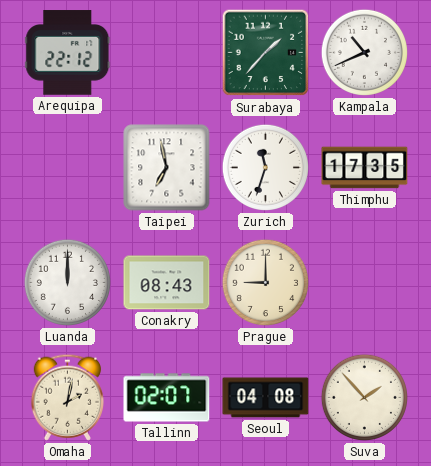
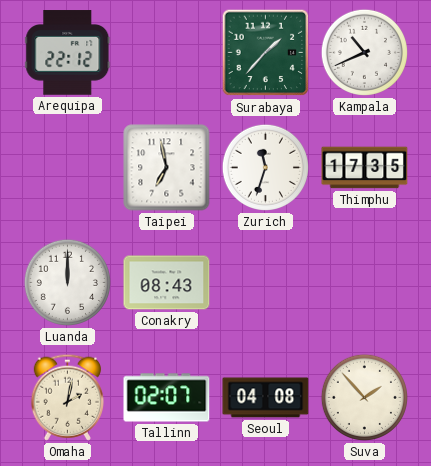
Prague: 9:00 -> none (265, 282)
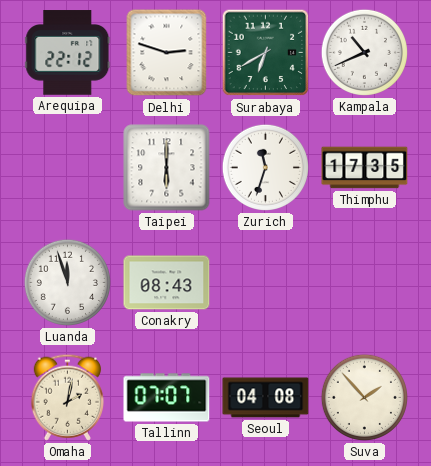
Delhi: none -> 2:48 (167, 53)
Surabaya: 1:37 -> 6:40 (266, 53)
Taipei: 6:58 -> 6:00 (167, 168)
Luanda: 12:00 -> 11:57 (67, 282)
Tallinn: 02:07 -> 07:07 (167, 398)
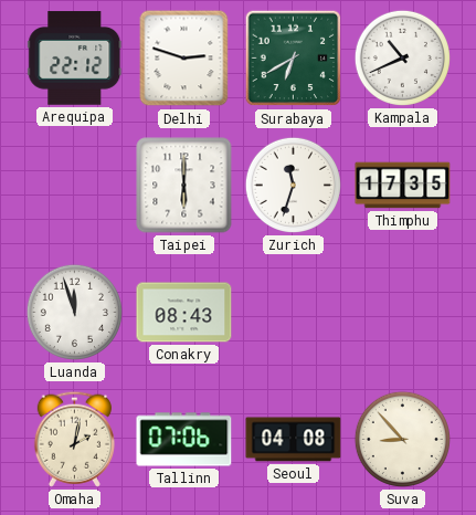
Tallinn: 07:07 -> 07:06 (184, 440)
Suva: 1:53 -> 8:53 (402, 439)
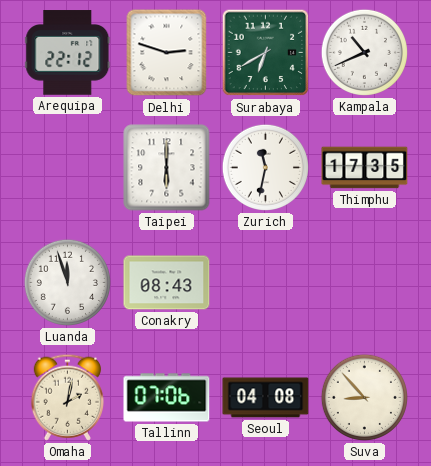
Zurich: 11:33 -> 11:32 (265, 167)
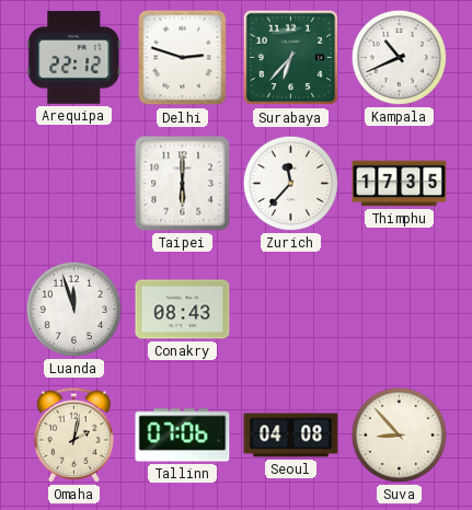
Surabaya: 6:40 -> 6:37 (291, 58)
Zurich: 11:32 -> 11:37 (290, 183)
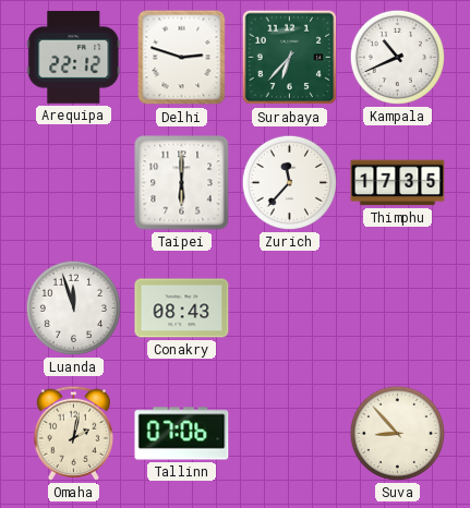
Seoul: 04:08 -> none (291, 436)
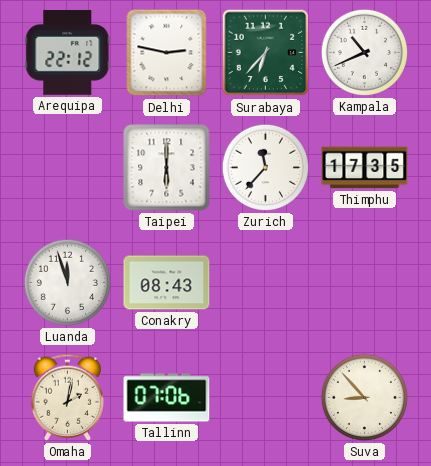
Delhi: 2:48 -> 2:47 (167, 53)
